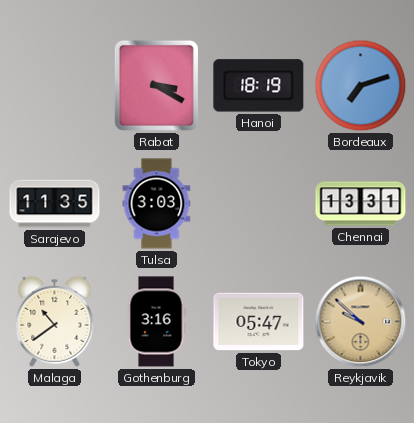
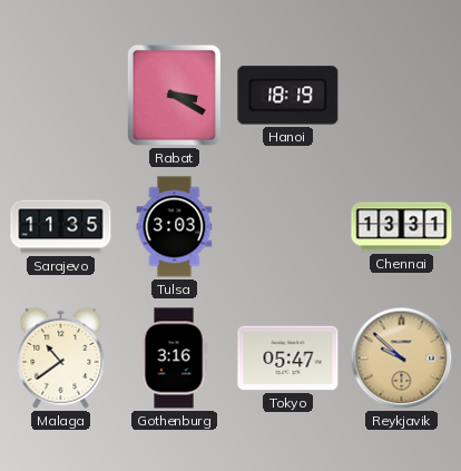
Bordeaux: 7:12 -> none (361, 86)
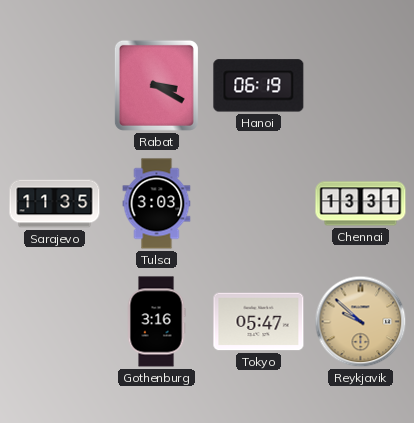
Hanoi: 18:19 -> 06:19 (259, 86)
Malaga: 10:39 -> none (61, 357)
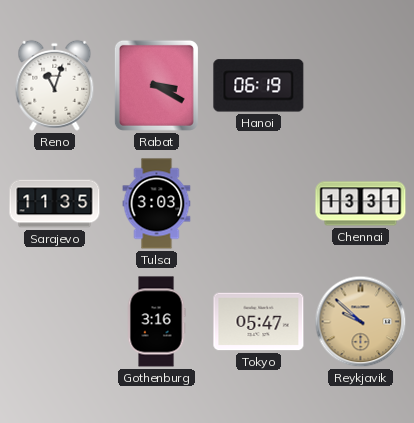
Reno: none -> 11:03 (55, 85)
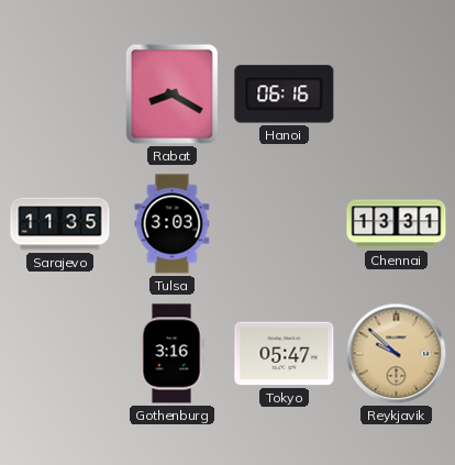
Reno: 11:03 -> none (55, 85)
Rabat: 3:20 -> 8:20 (171, 93)
Hanoi: 06:19 -> 06:16 (285, 95)
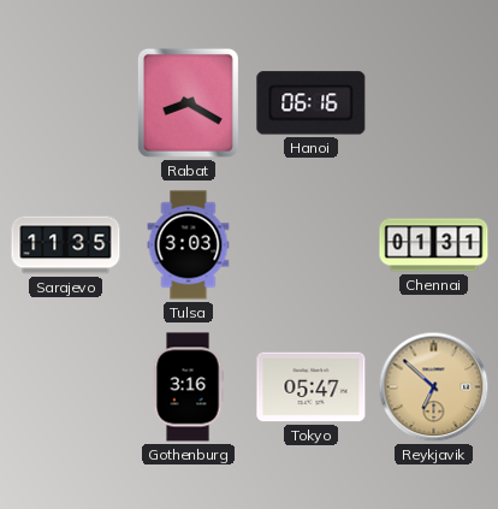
Chennai: 13:31 -> 01:31 (434, 245)
Reykjavik: 9:52 -> 6:52 (434, 387)
